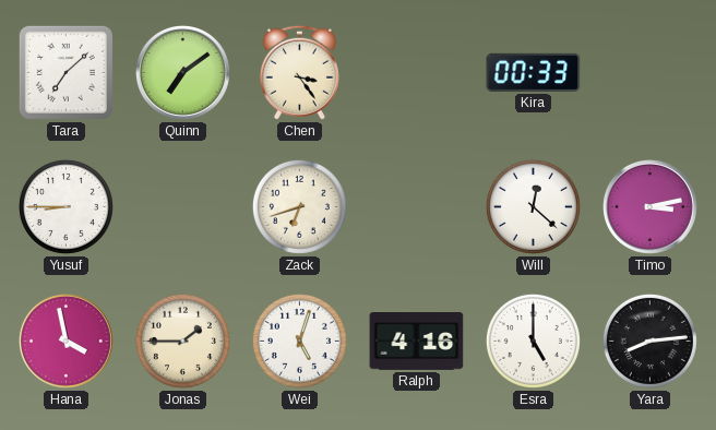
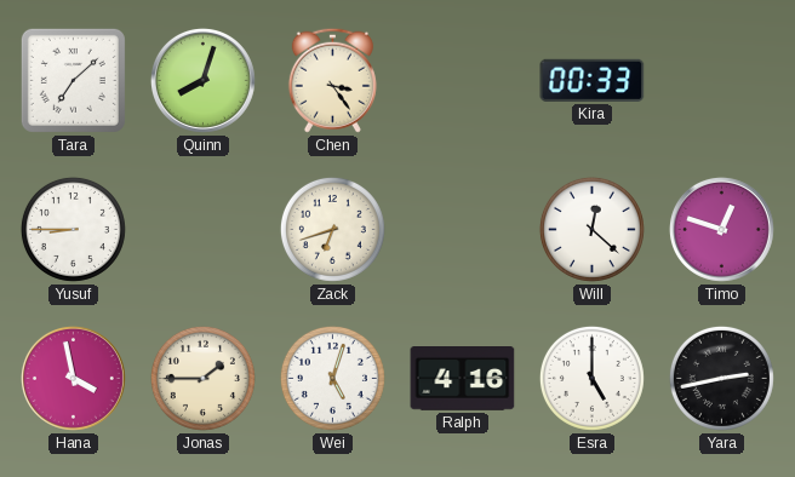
Quinn: 7:09 -> 8:03 (202, 80)
Timo: 3:13 -> 12:48 (721, 229)
Yara: 8:14 -> 2:43 (721, 378)
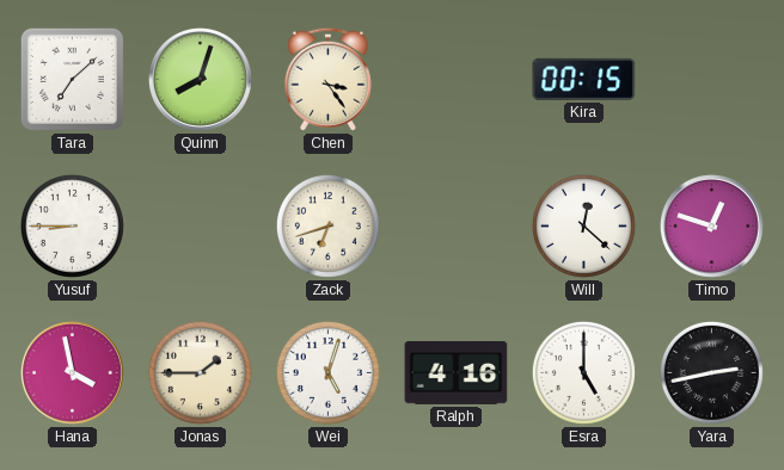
Kira: 00:33 -> 00:15 (584, 79)
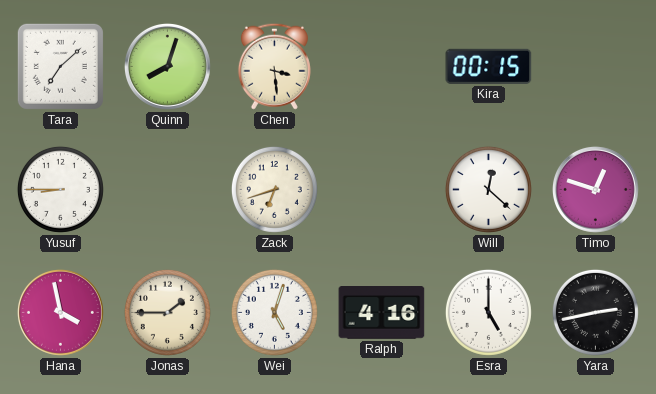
Chen: 3:24 -> 3:29 (274, 66)
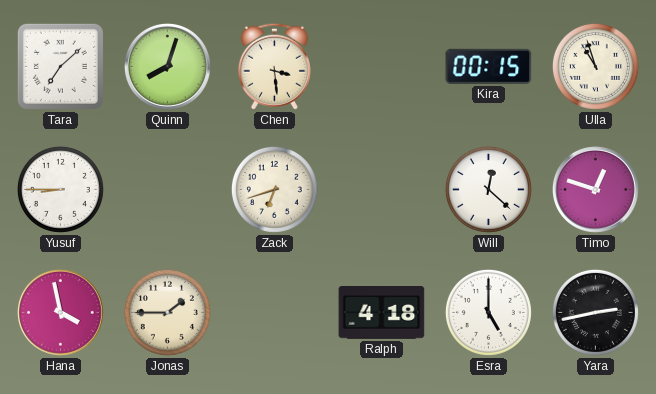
Ulla: none -> 10:57 (595, 66)
Wei: 5:03 -> none (274, 312)
Ralph: 4:16 -> 4:18 (382, 313)
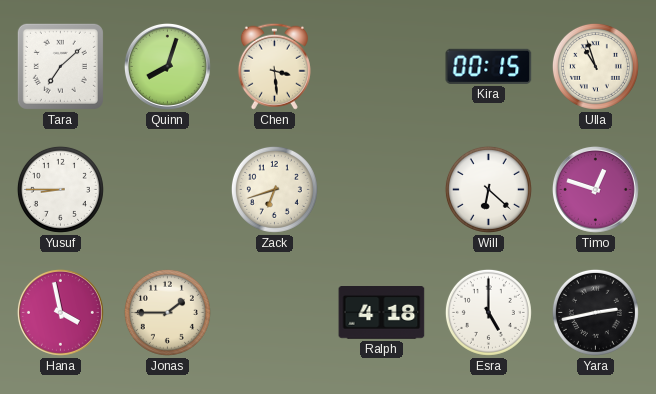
Will: 12:22 -> 6:22 (488, 189)
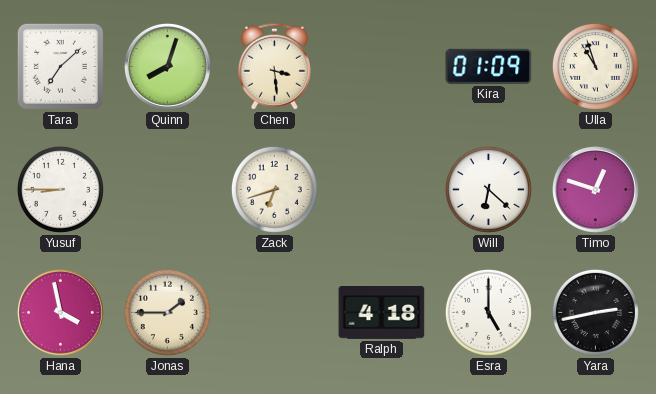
Kira: 00:15 -> 01:09 (489, 66)
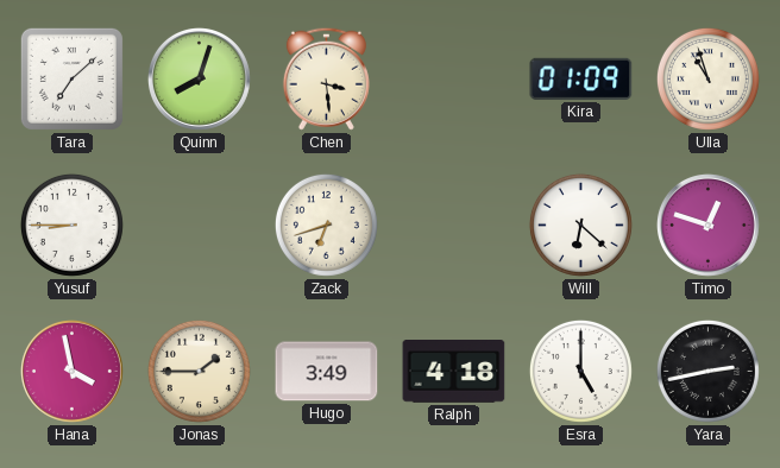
Hugo: none -> 3:49 (327, 372)
